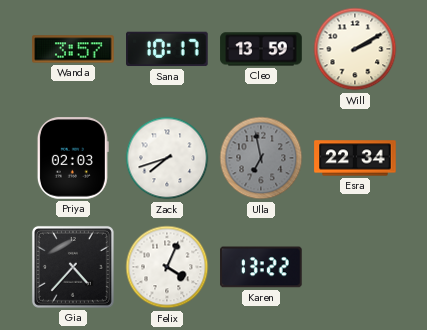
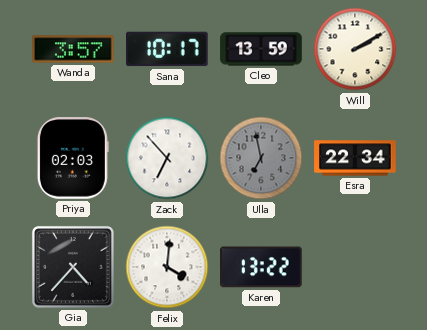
Zack: 7:42 -> 6:53 (167, 158)
Felix: 4:04 -> 4:01 (167, 267)
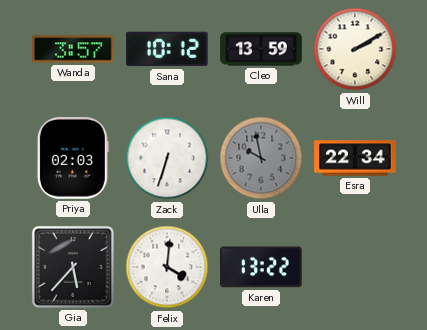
Sana: 10:17 -> 10:12 (167, 49)
Zack: 6:53 -> 6:33 (167, 158)
Ulla: 6:58 -> 9:58 (261, 158)
Gia: 4:37 -> 5:37 (73, 267)
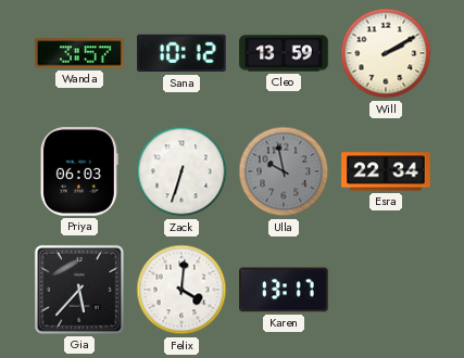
Priya: 02:03 -> 06:03 (79, 171)
Karen: 13:22 -> 13:17 (284, 290)
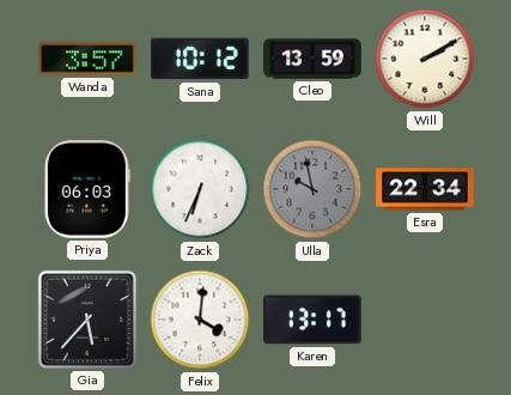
Zack: 6:33 -> 6:34 (200, 189)
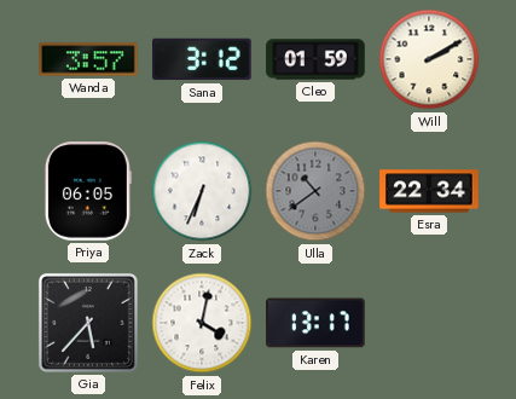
Sana: 10:12 -> 3:12 (202, 59)
Cleo: 13:59 -> 01:59 (315, 59)
Priya: 06:03 -> 06:05 (88, 191)
Ulla: 9:58 -> 10:39 (315, 191)
Felix: 4:01 -> 4:02 (202, 323)
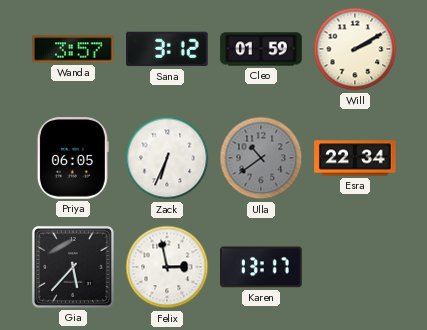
Felix: 4:02 -> 2:58 (167, 267)
